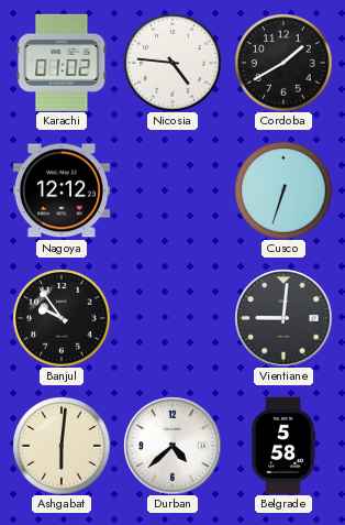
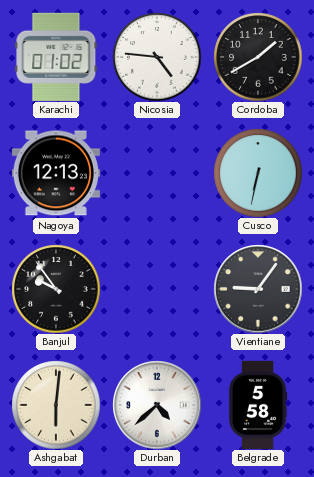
Nagoya: 12:12 -> 12:13 (56, 173)
Cusco: 6:33 -> 6:32 (258, 173)
Vientiane: 9:01 -> 9:06 (258, 289)
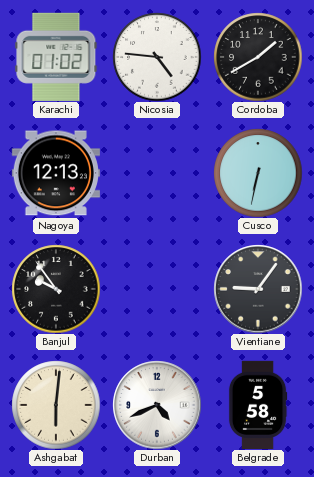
Durban: 4:38 -> 4:41 (157, 405)
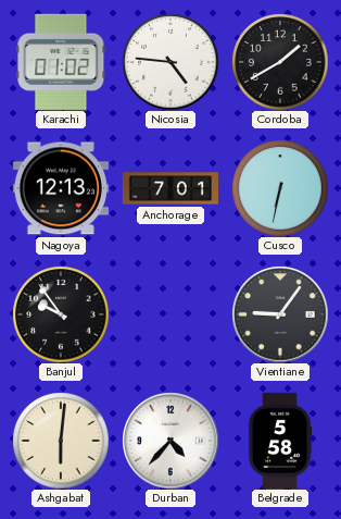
Anchorage: none -> 7:01 (169, 188)
Durban: 4:41 -> 4:37 (171, 441)
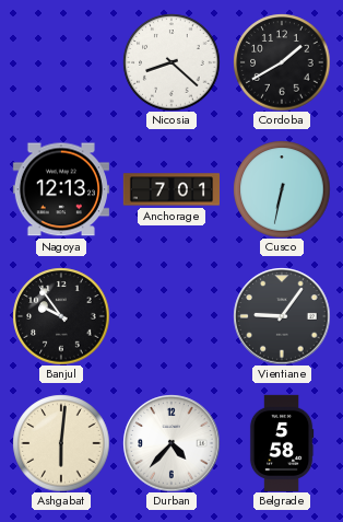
Karachi: 01:02 -> none (61, 62)
Nicosia: 4:46 -> 8:22 (171, 62)
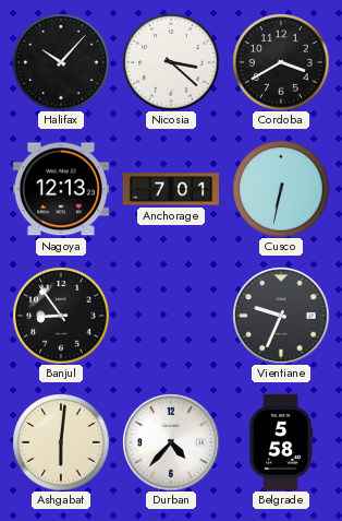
Halifax: none -> 10:07 (61, 62)
Nicosia: 8:22 -> 3:22 (171, 62)
Cordoba: 1:40 -> 3:40 (281, 62)
Banjul: 9:54 -> 8:54 (61, 316)
Vientiane: 9:06 -> 9:34 (281, 316)
